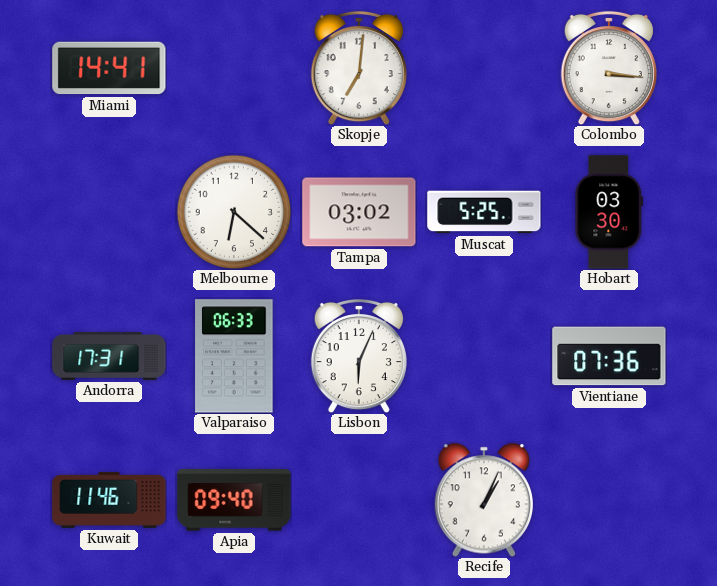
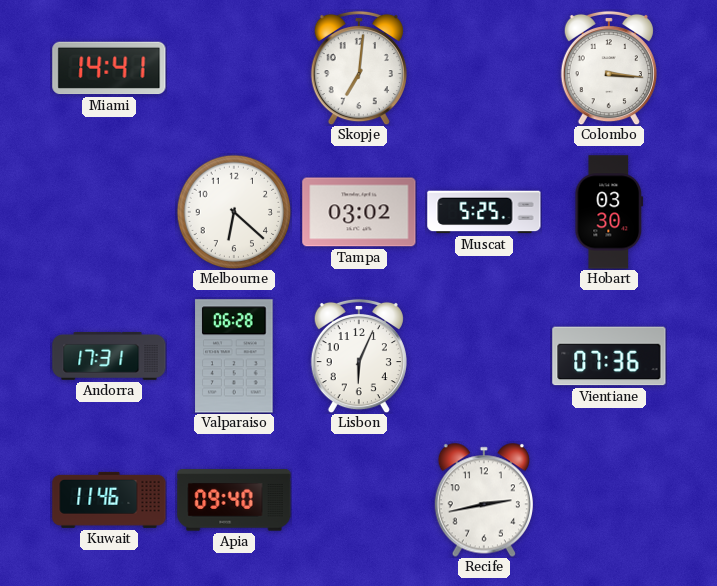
Valparaiso: 06:33 -> 06:28 (234, 356)
Recife: 1:04 -> 2:43 (484, 500)
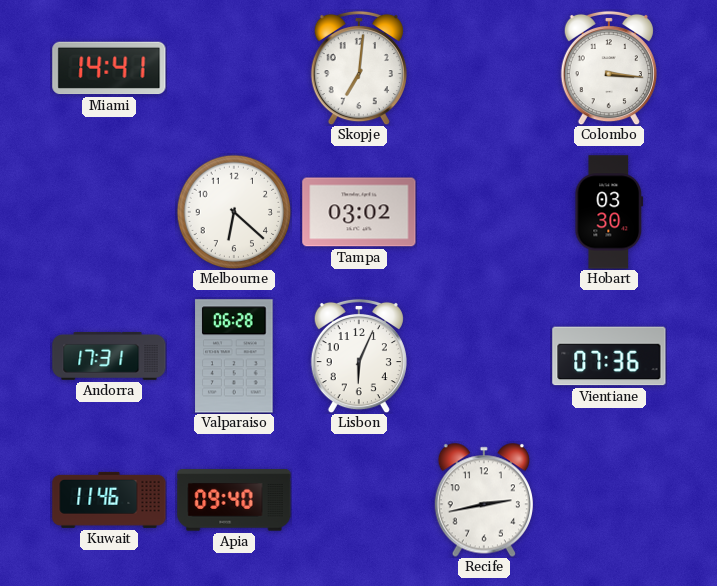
Muscat: 5:25 -> none (484, 212)
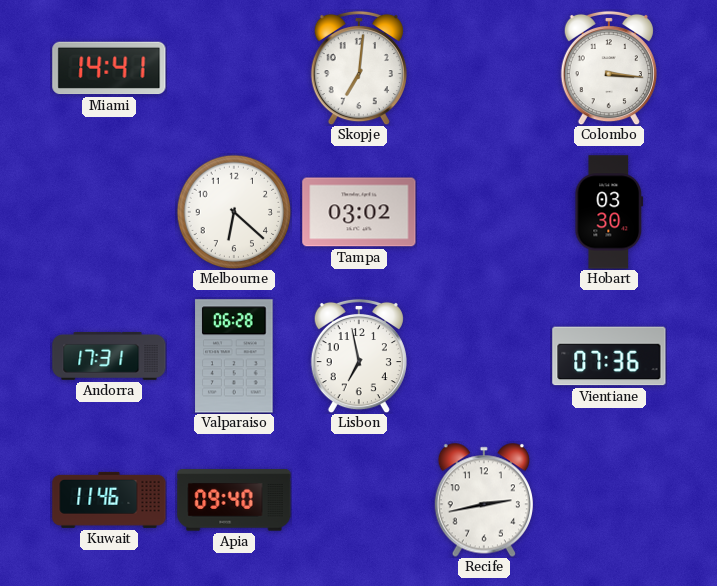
Lisbon: 6:04 -> 6:58 (359, 356)
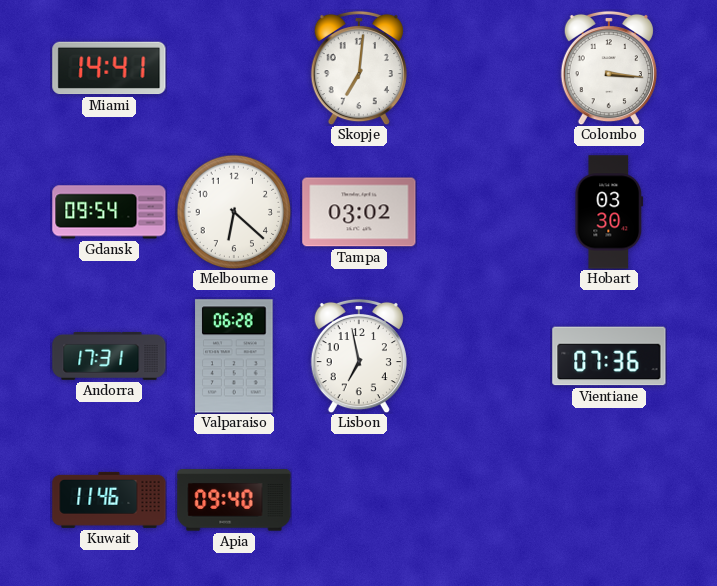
Gdansk: none -> 09:54 (109, 212)
Recife: 2:43 -> none (484, 500)
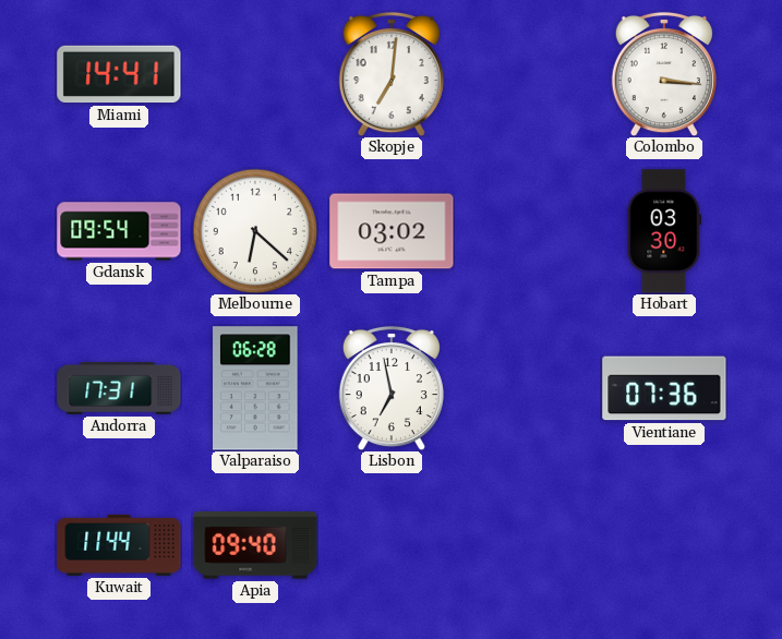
Kuwait: 11:46 -> 11:44 (119, 545)
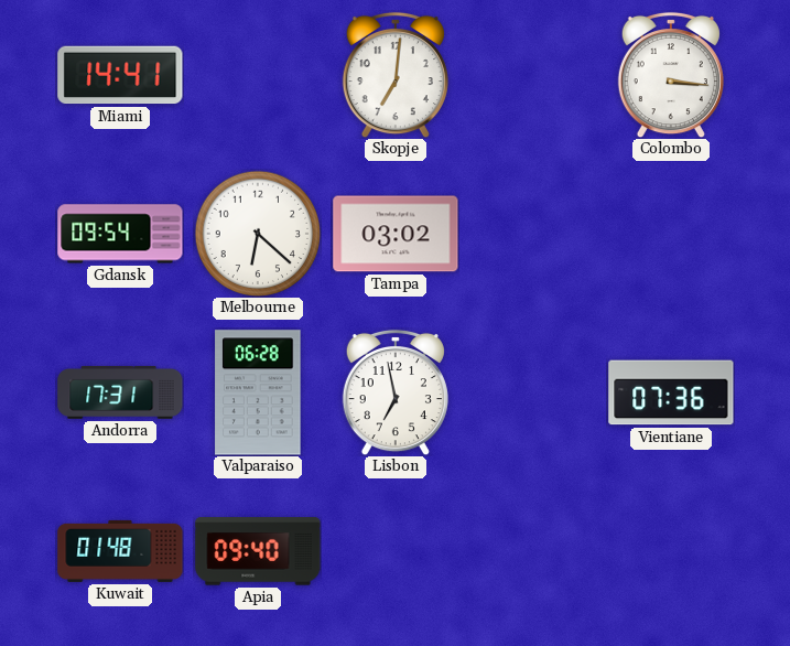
Hobart: 03:30 -> none (664, 231)
Kuwait: 11:44 -> 01:48 (120, 551)
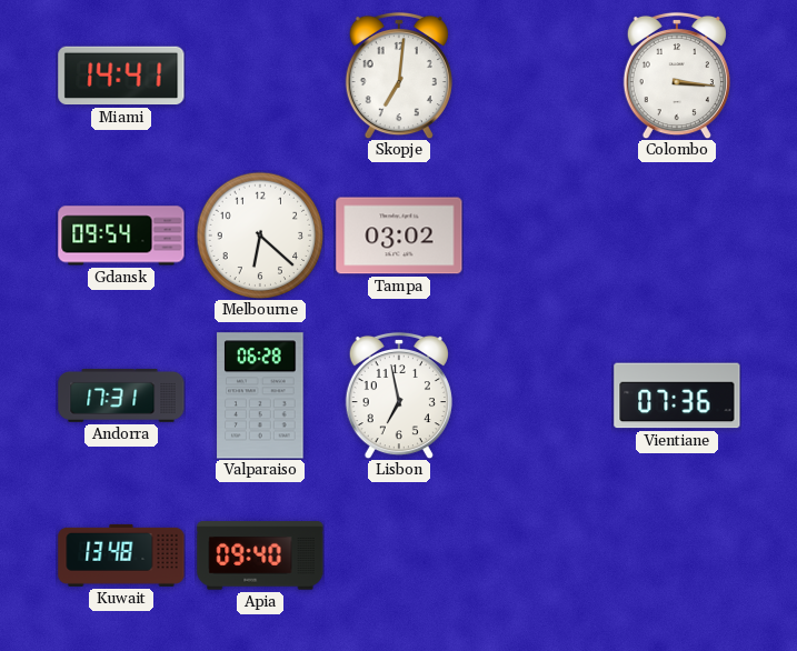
Kuwait: 01:48 -> 13:48 (121, 555)
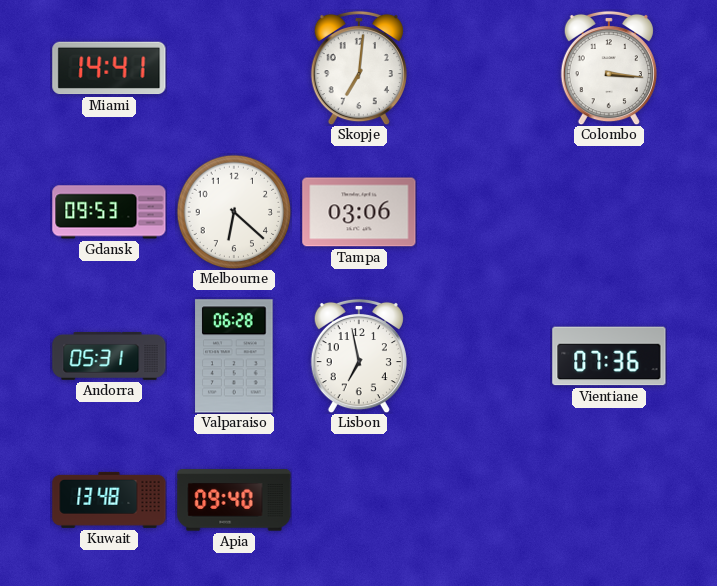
Gdansk: 09:54 -> 09:53 (109, 212)
Tampa: 03:02 -> 03:06 (359, 212)
Andorra: 17:31 -> 05:31 (109, 356)
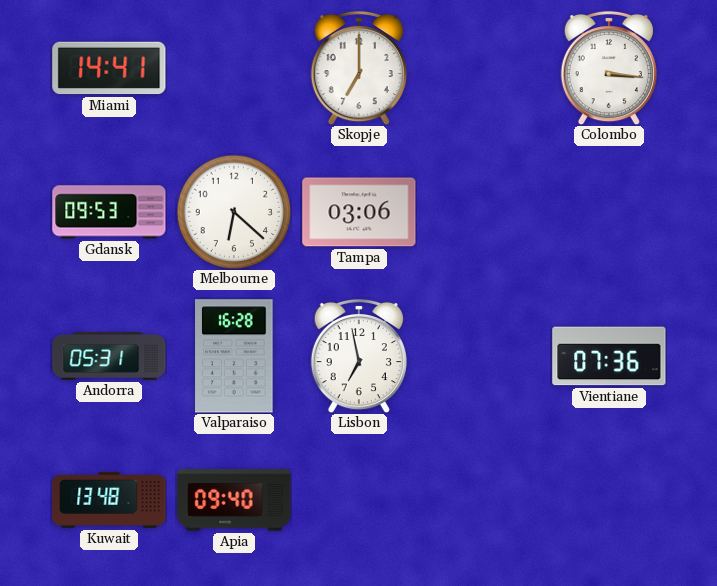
Skopje: 7:01 -> 7:00 (359, 68)
Valparaiso: 06:28 -> 16:28 (234, 356)
